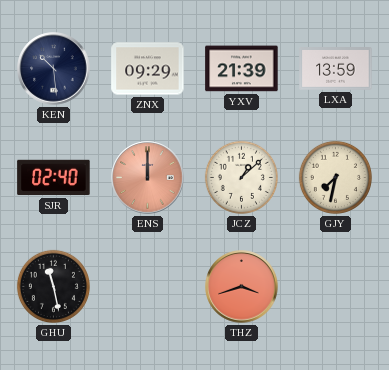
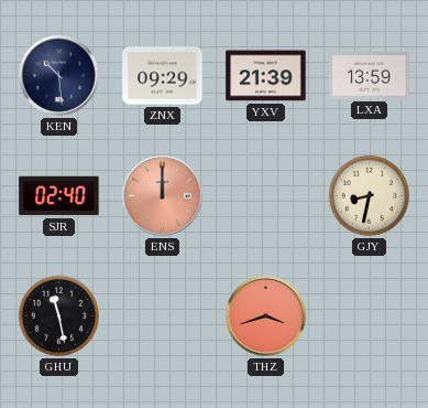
JCZ: 1:08 -> none (241, 177)
GJY: 7:32 -> 8:32 (369, 195)
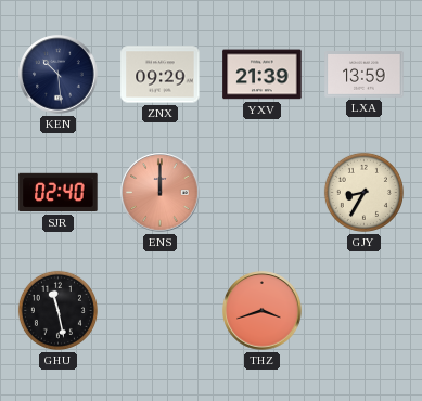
GJY: 8:32 -> 8:35 (363, 192)
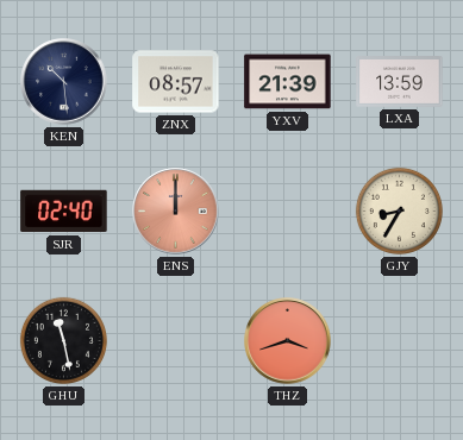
ZNX: 09:29 -> 08:57 (176, 82)
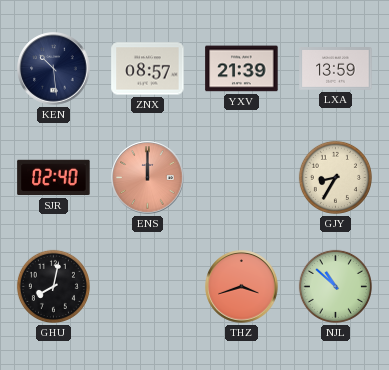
GHU: 11:28 -> 8:02 (53, 286)
NJL: none -> 10:52 (335, 286)
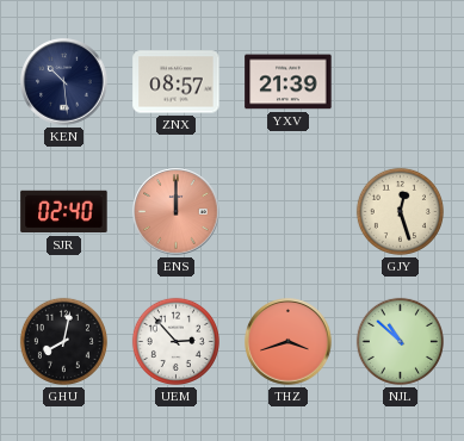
LXA: 13:59 -> none (336, 69)
GJY: 8:35 -> 12:27 (400, 211)
UEM: none -> 2:53 (175, 341)
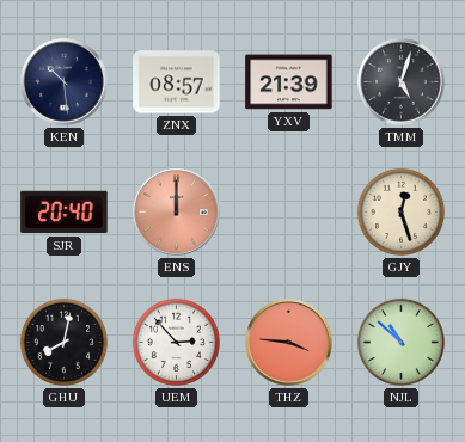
TMM: none -> 5:03 (402, 82)
SJR: 02:40 -> 20:40 (65, 213)
THZ: 3:42 -> 3:46 (289, 343)
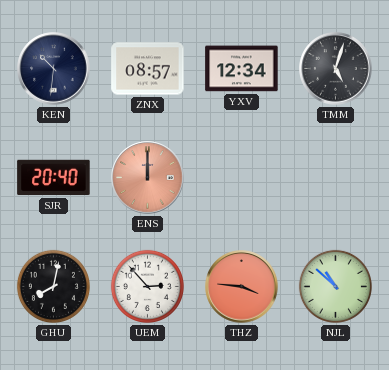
KEN: 10:29 -> 10:31 (54, 69)
YXV: 21:39 -> 12:34 (242, 69)
GJY: 12:27 -> none (400, 211)
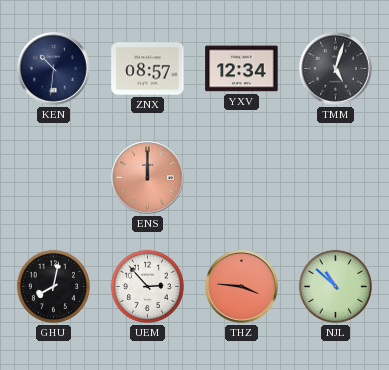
SJR: 20:40 -> none (54, 178)
